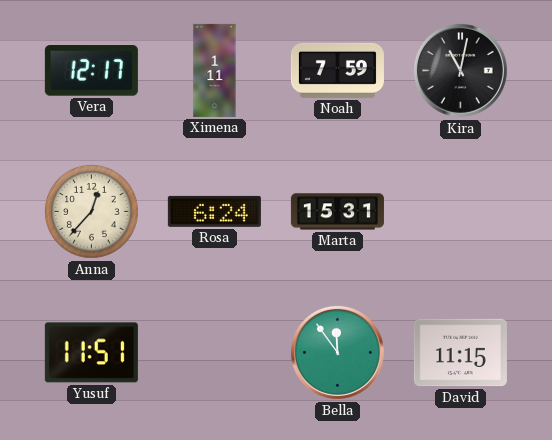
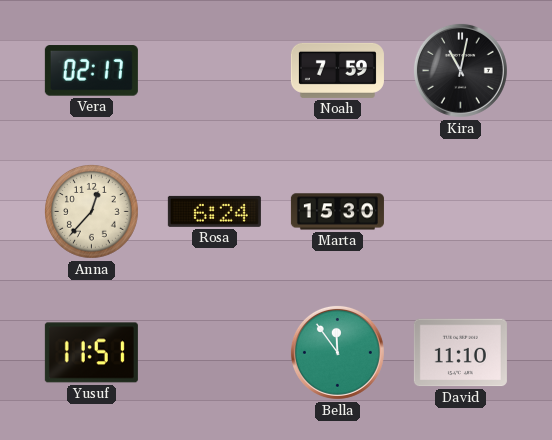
Vera: 12:17 -> 02:17 (91, 71)
Ximena: 1:11 -> none (215, 70)
Marta: 15:31 -> 15:30 (337, 212)
David: 11:15 -> 11:10 (460, 353)
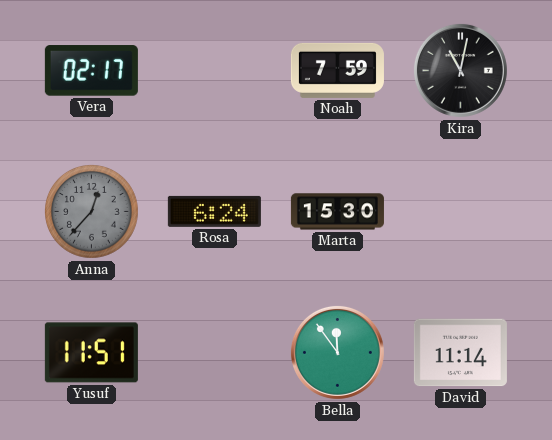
Anna dial: cream -> grey (92, 212)
David: 11:10 -> 11:14 (460, 353)
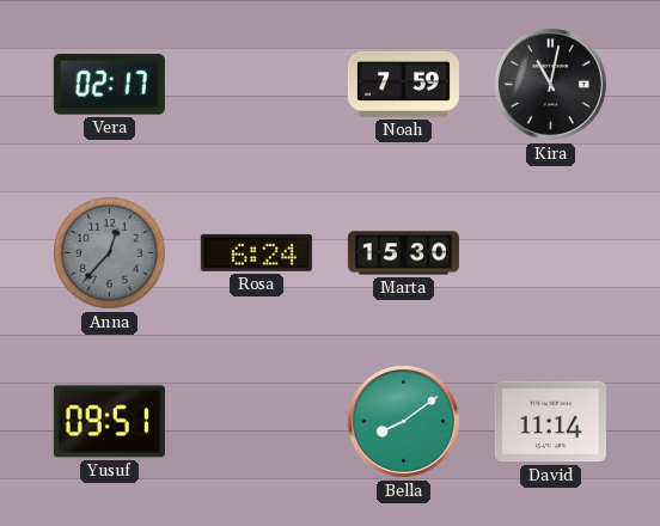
Yusuf: 11:51 -> 09:51 (109, 422)
Bella: 11:54 -> 8:09 (403, 421)
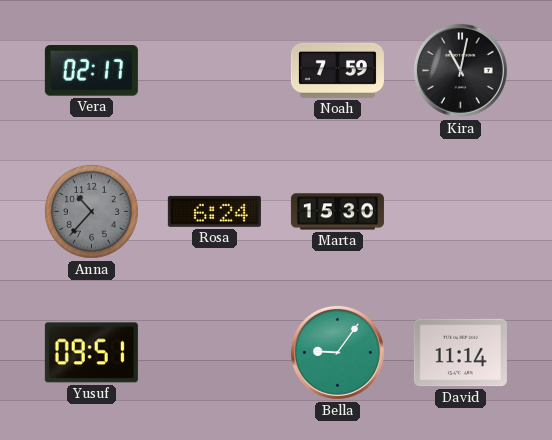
Anna: 12:37 -> 10:37 (92, 212)
Bella: 8:09 -> 9:06 (337, 352)
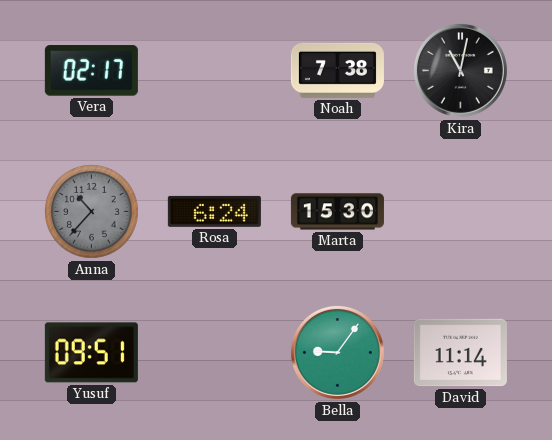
Noah: 7:59 -> 7:38 (337, 70)
